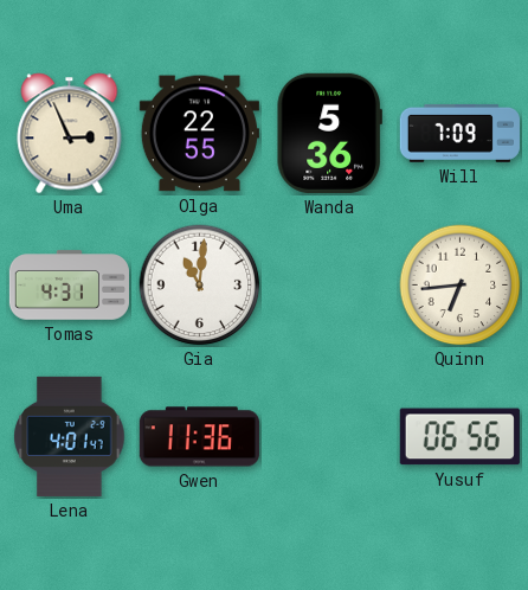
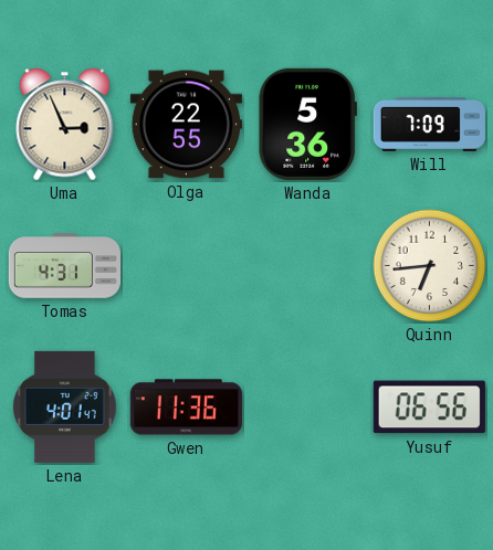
Gia: 11:01 -> none (200, 286)
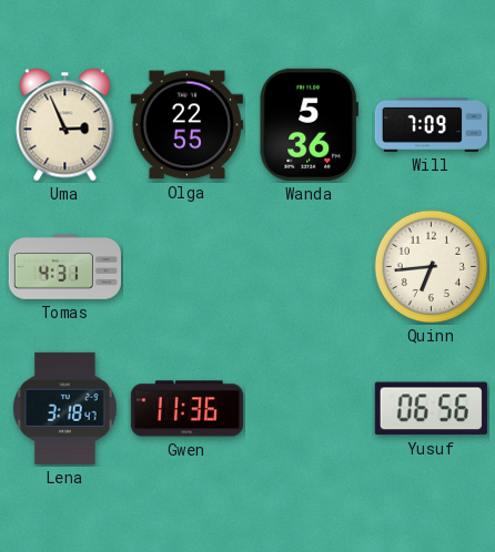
Lena: 4:01 -> 3:18 (65, 408)
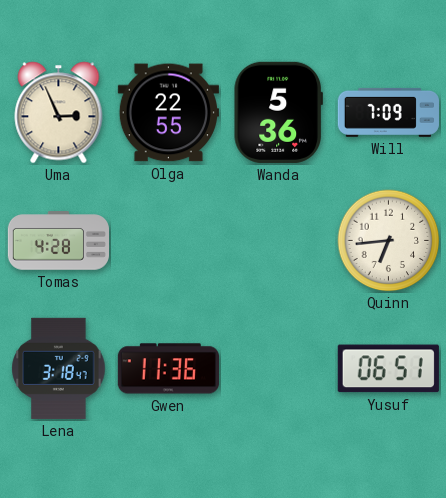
Tomas: 4:31 -> 4:28 (58, 241)
Yusuf: 06:56 -> 06:51 (388, 369)
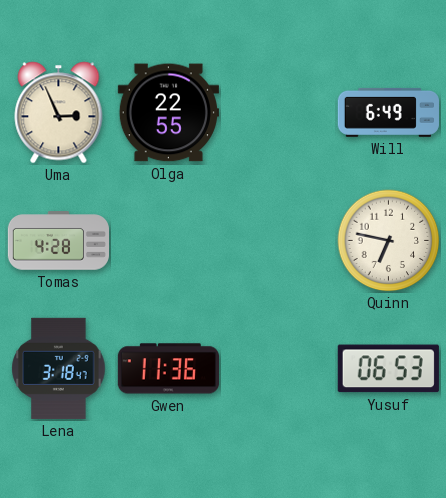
Wanda: 5:36 -> none (278, 112)
Will: 7:09 -> 6:49 (388, 112)
Quinn: 6:44 -> 6:47 (389, 241)
Yusuf: 06:51 -> 06:53 (388, 369)
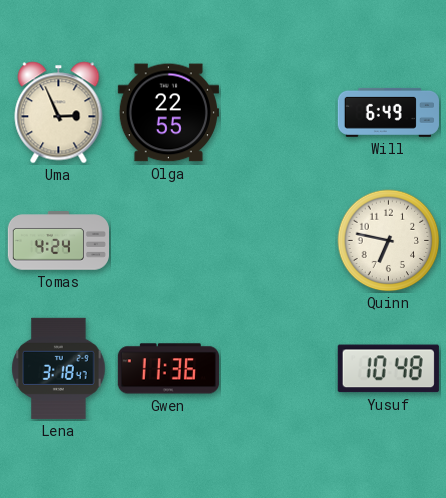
Tomas: 4:28 -> 4:24 (58, 241)
Yusuf: 06:53 -> 10:48 (388, 369)
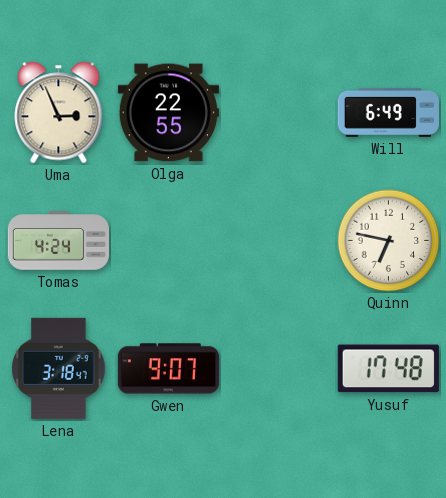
Gwen: 11:36 -> 9:07 (168, 369)
Yusuf: 10:48 -> 17:48 (388, 369)
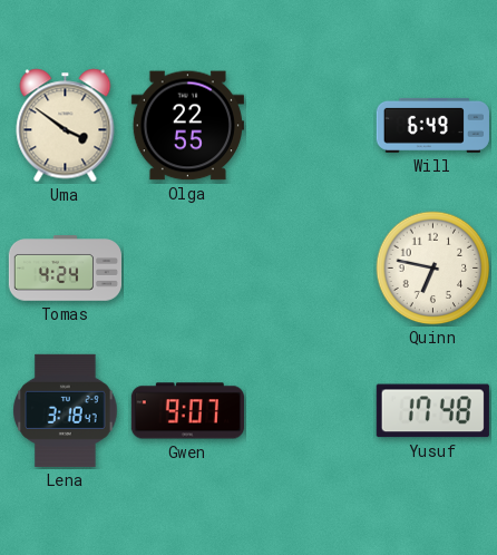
Uma: 2:56 -> 3:51 (66, 126)
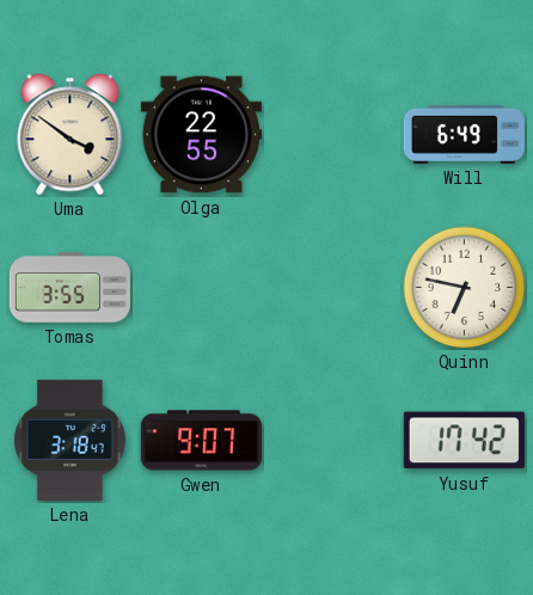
Tomas: 4:24 -> 3:55 (69, 288)
Yusuf: 17:48 -> 17:42 (464, 441)
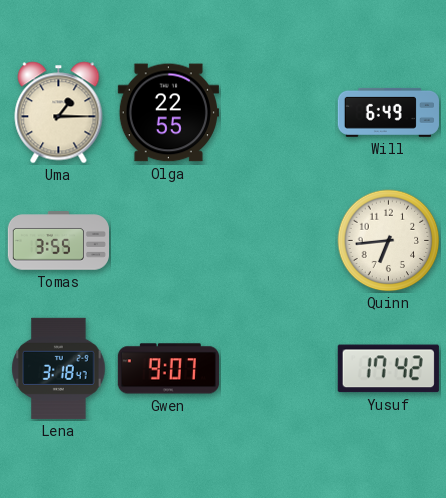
Uma: 3:51 -> 1:15 (59, 113)
Quinn: 6:47 -> 6:44 (389, 241)
